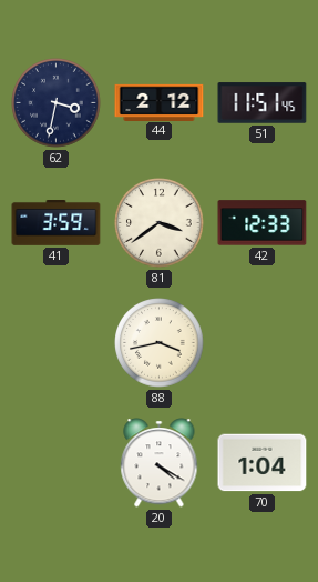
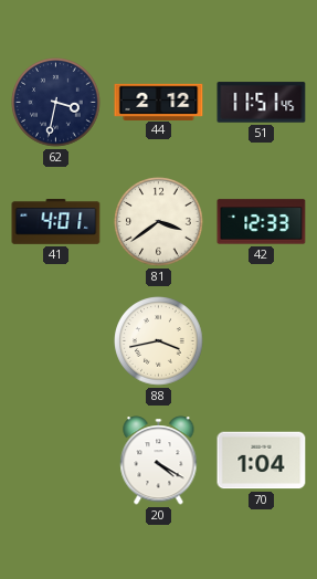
41: 3:59 -> 4:01 (56, 222)
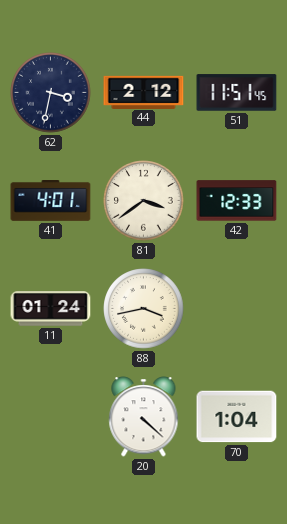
11: none -> 01:24 (51, 309)
20: 4:20 -> 4:22 (144, 417)
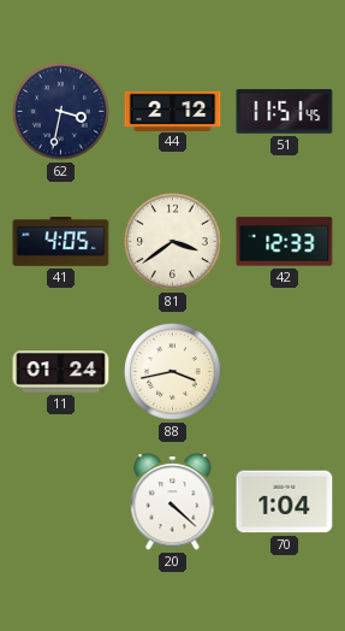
41: 4:01 -> 4:05 (61, 242)
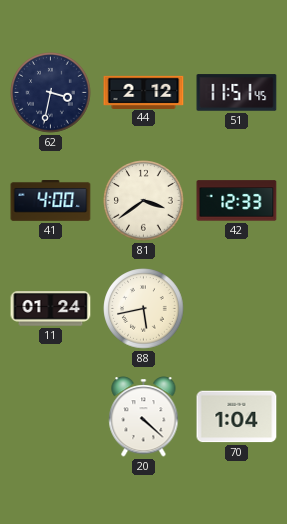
41: 4:05 -> 4:00 (51, 201)
88: 3:43 -> 5:43 (144, 309)
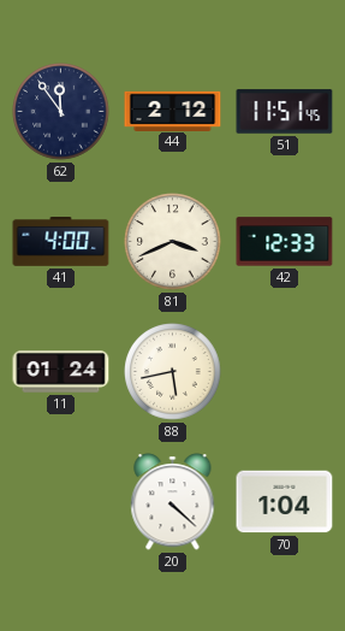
62: 3:32 -> 11:54 (61, 112)
81: 3:39 -> 3:41 (173, 242)
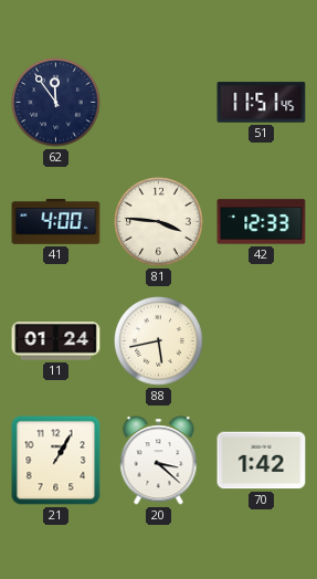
44: 2:12 -> none (173, 111)
81: 3:41 -> 3:46 (159, 222)
21: none -> 1:05 (56, 461)
20: 4:22 -> 3:22 (159, 461)
70: 1:04 -> 1:42 (262, 461)
